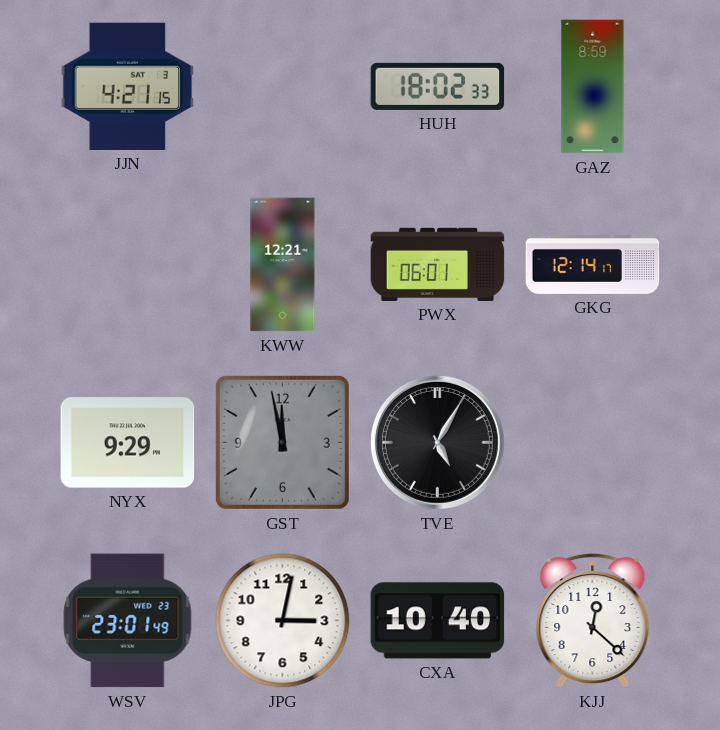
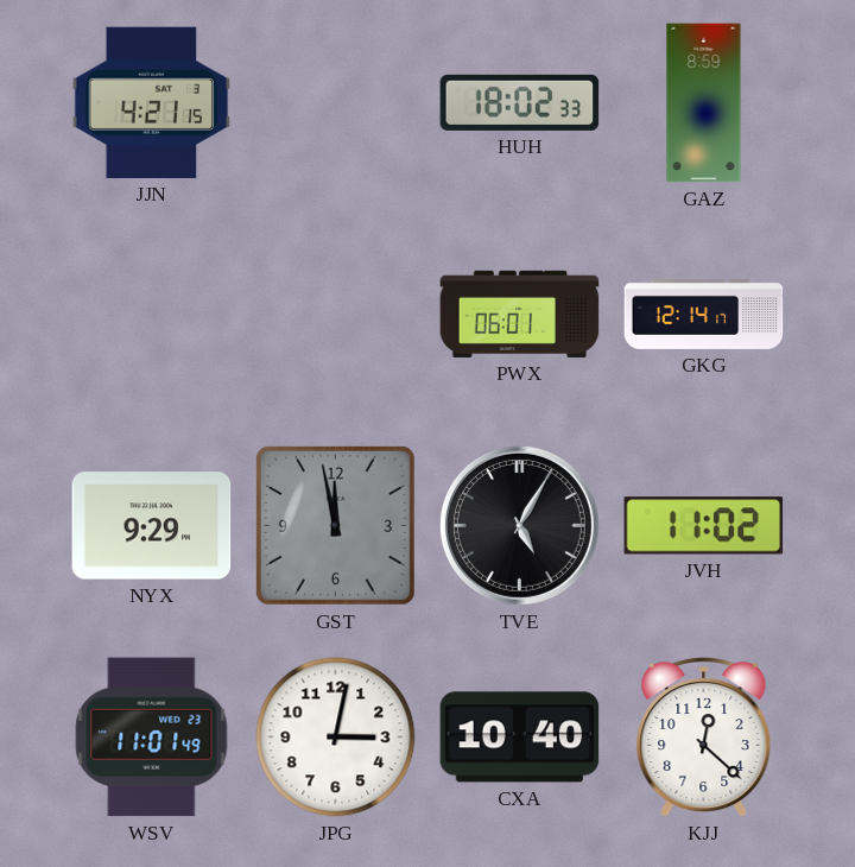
KWW: 12:21 -> none (283, 265)
JVH: none -> 11:02 (704, 526)
WSV: 23:01 -> 11:01 (152, 738)
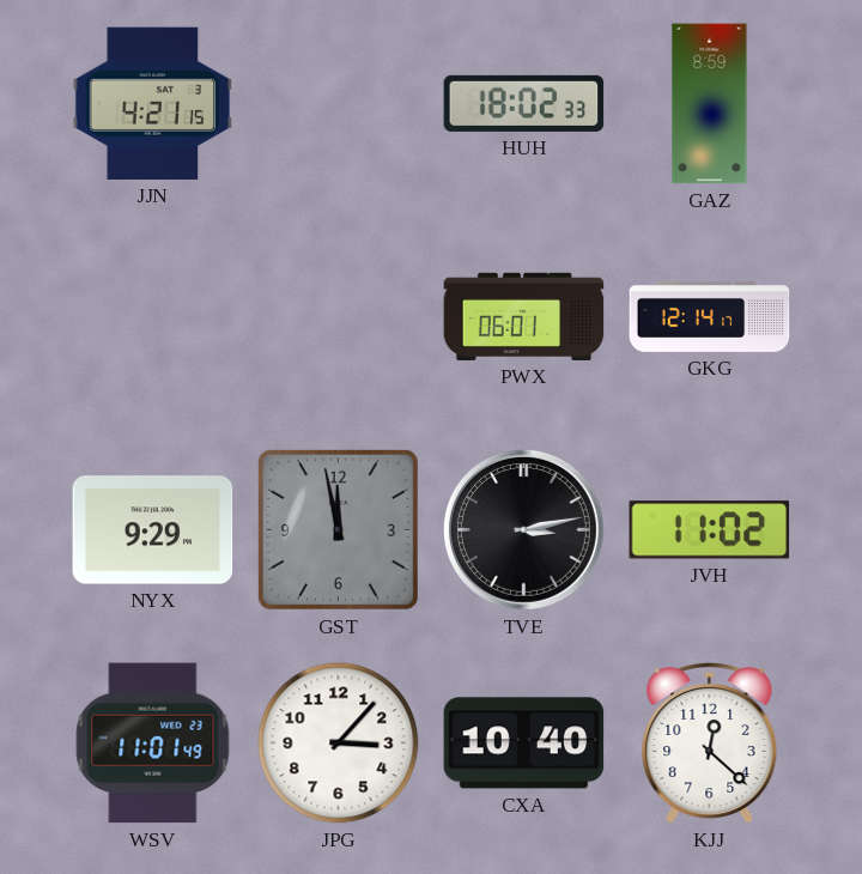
TVE: 5:05 -> 3:13 (523, 529)
JPG: 3:02 -> 3:07 (339, 743)
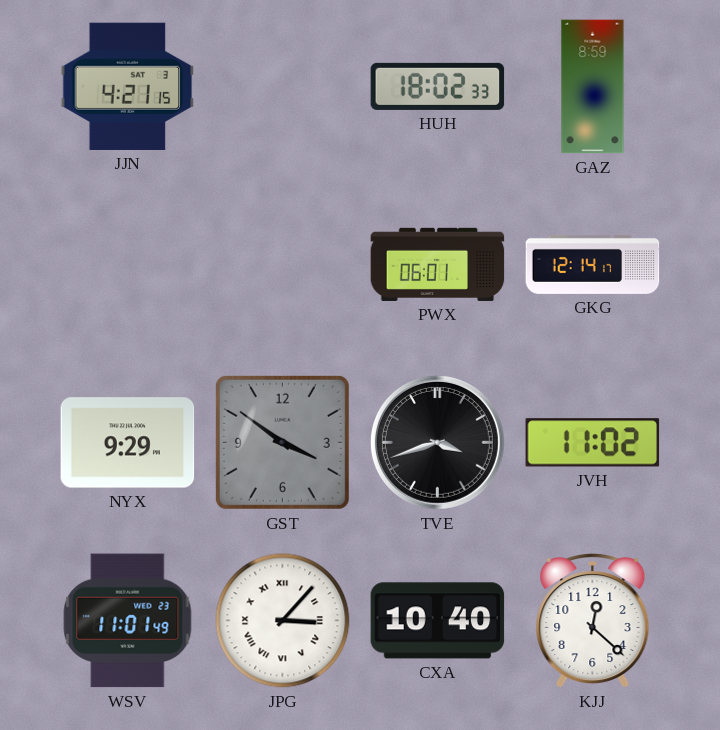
GST: 11:58 -> 3:51 (282, 442)
TVE: 3:13 -> 3:42 (437, 442)
JPG numerals: Arabic -> Roman (283, 621)
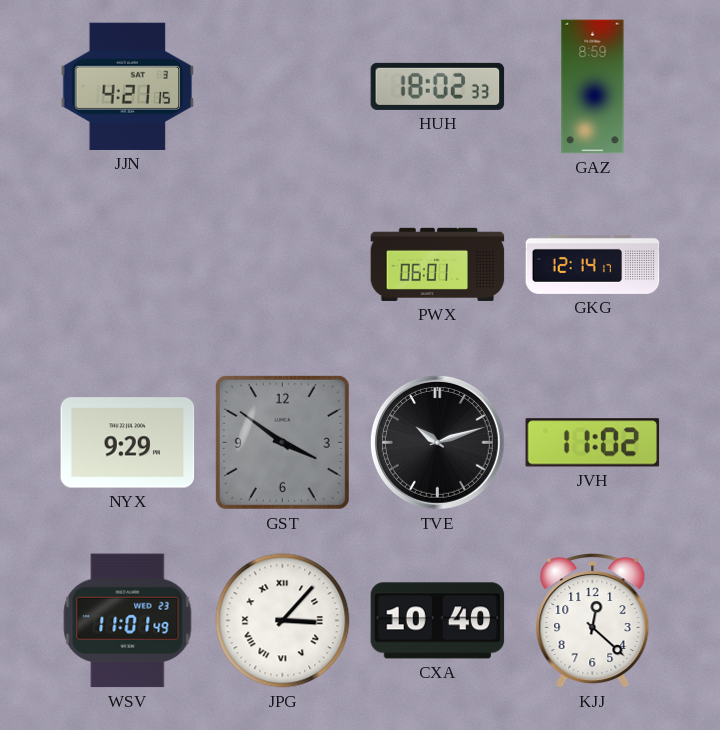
TVE: 3:42 -> 10:12 (437, 442)
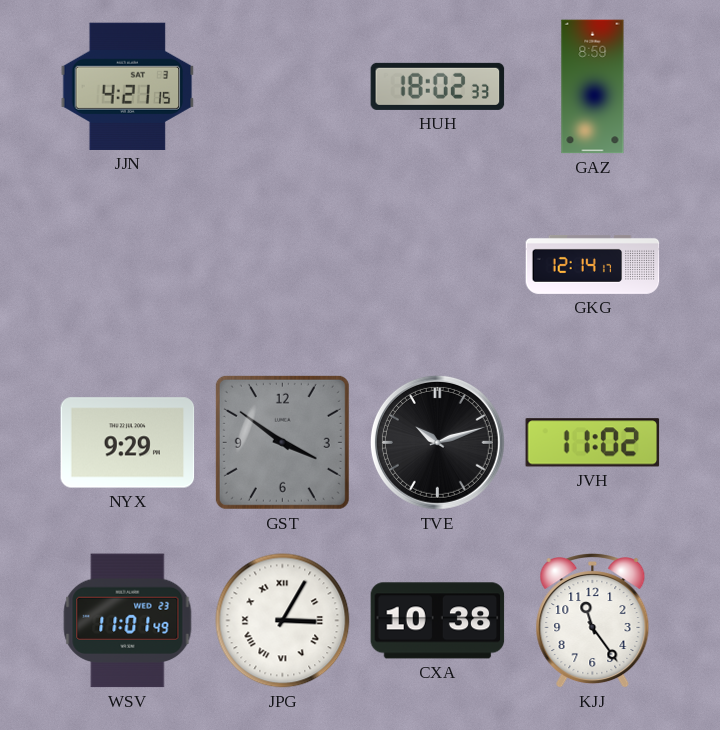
PWX: 06:01 -> none (438, 264)
JPG: 3:07 -> 3:05 (283, 621)
CXA: 10:40 -> 10:38 (438, 621)
KJJ: 12:22 -> 11:24 (593, 622)
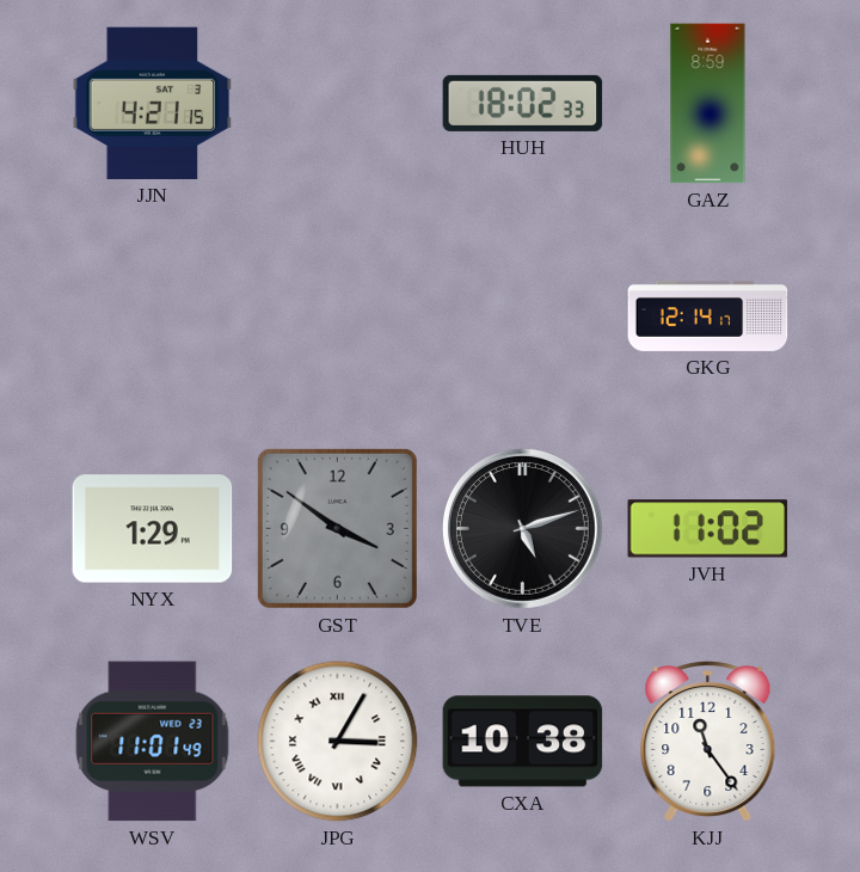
NYX: 9:29 -> 1:29 (153, 529)
TVE: 10:12 -> 5:12 (522, 528)
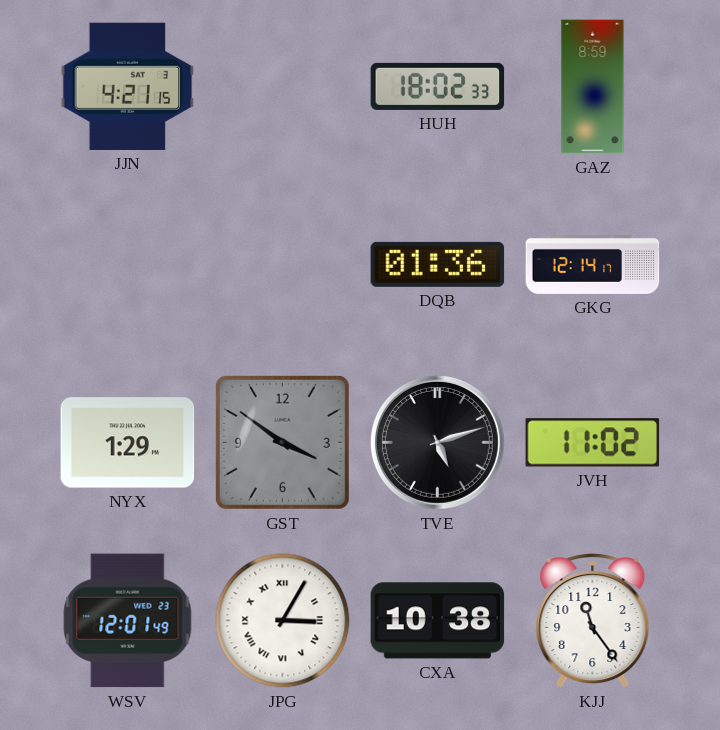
DQB: none -> 01:36 (438, 264)
WSV: 11:01 -> 12:01 (128, 621)
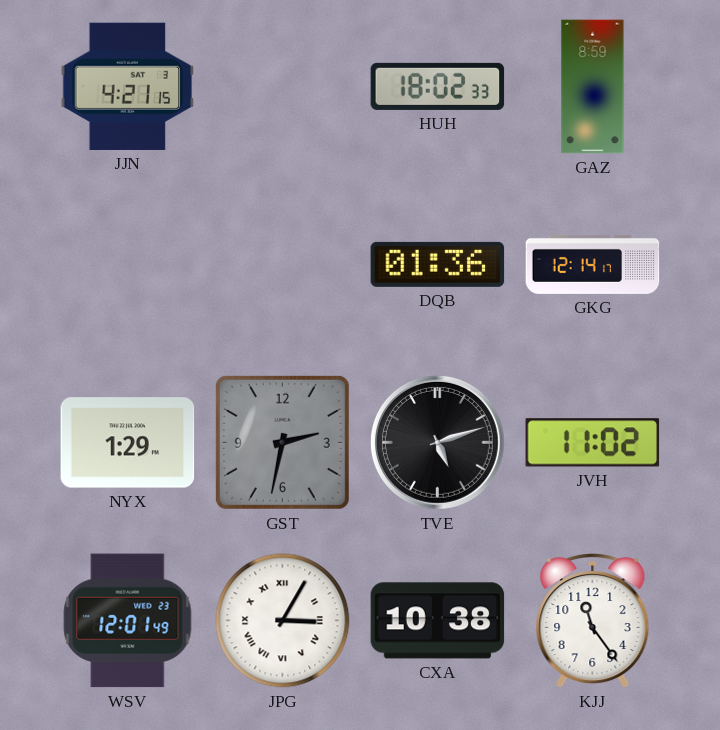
GST: 3:51 -> 2:32 (282, 442)
